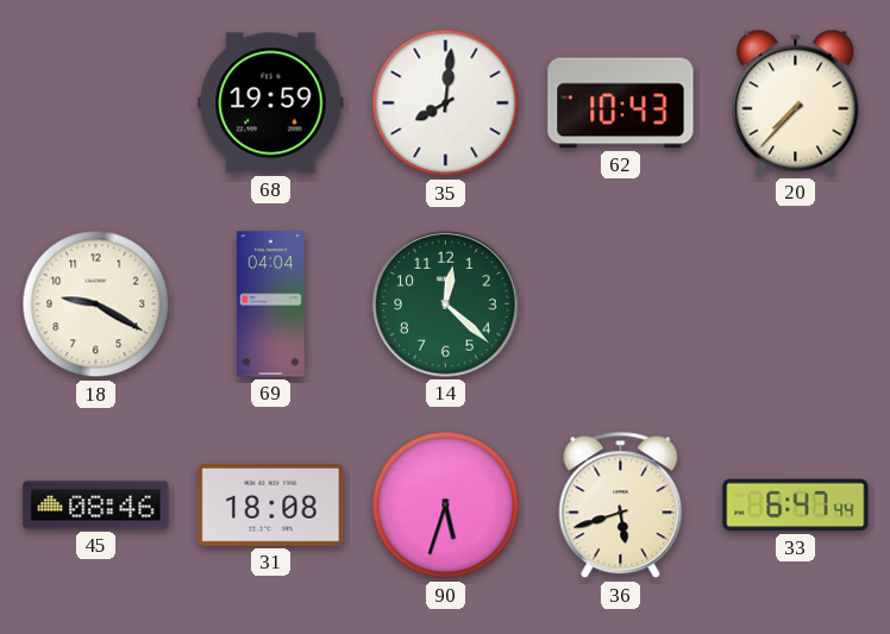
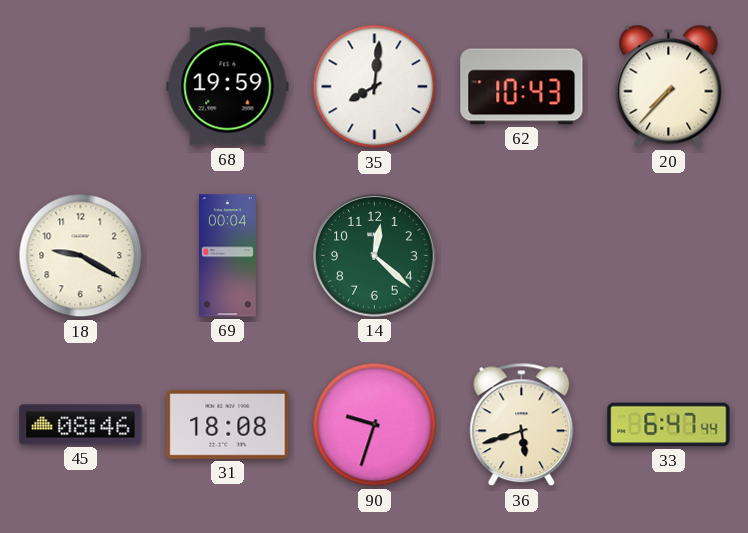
69: 04:04 -> 00:04 (227, 256)
90: 5:33 -> 9:33 (375, 425)
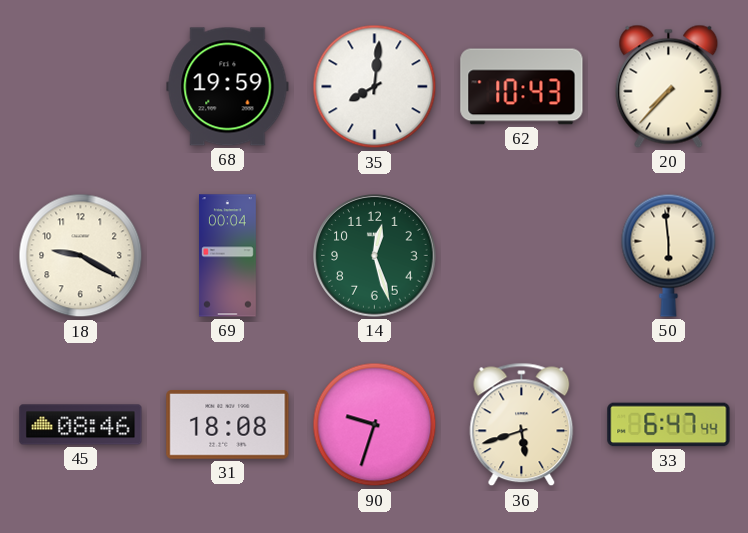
14: 12:22 -> 12:27 (375, 256)
50: none -> 5:59 (669, 255)
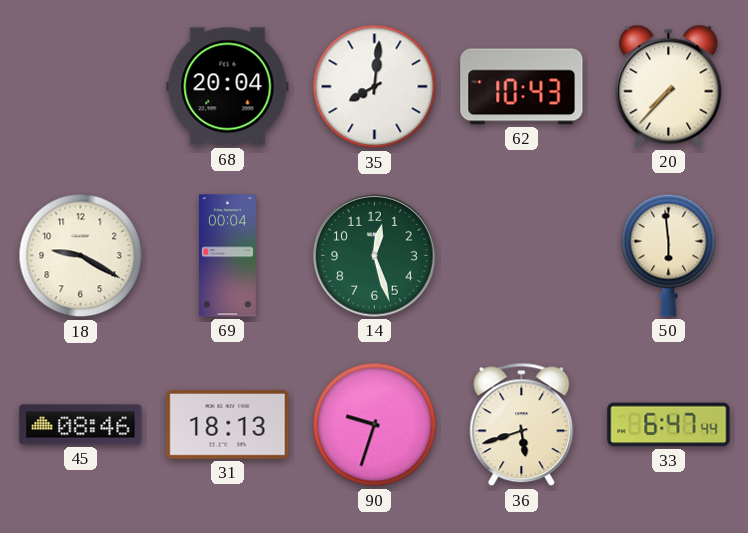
68: 19:59 -> 20:04 (228, 87)
31: 18:08 -> 18:13 (228, 425)
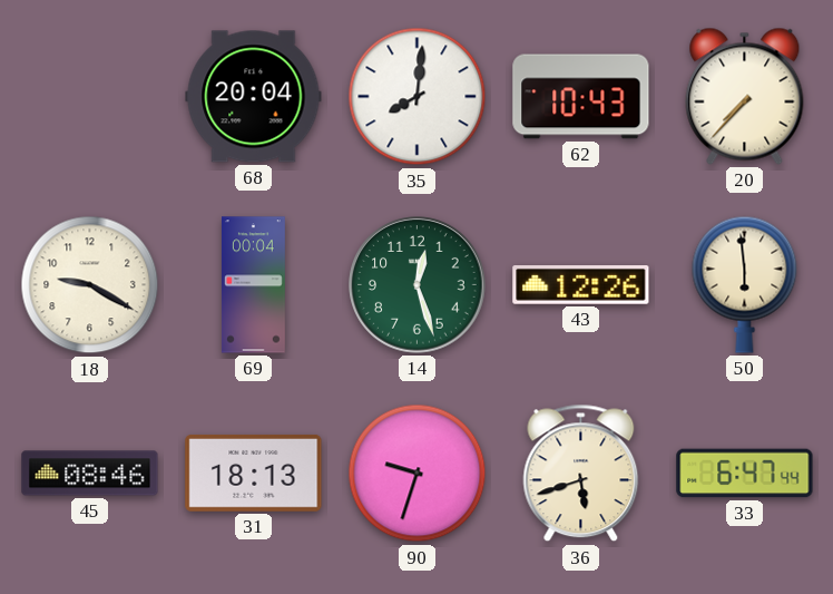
43: none -> 12:26 (581, 285)
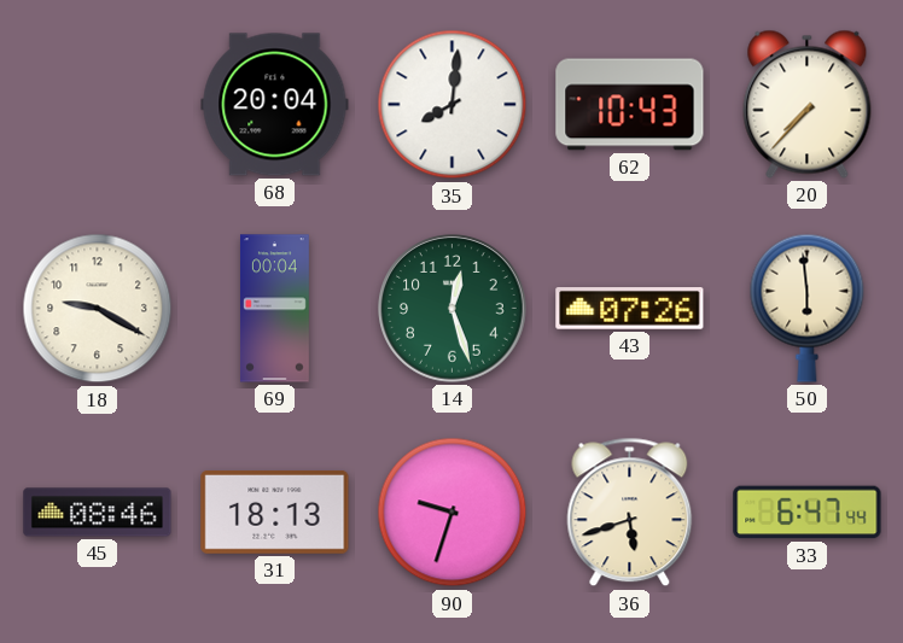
43: 12:26 -> 07:26 (630, 309)
